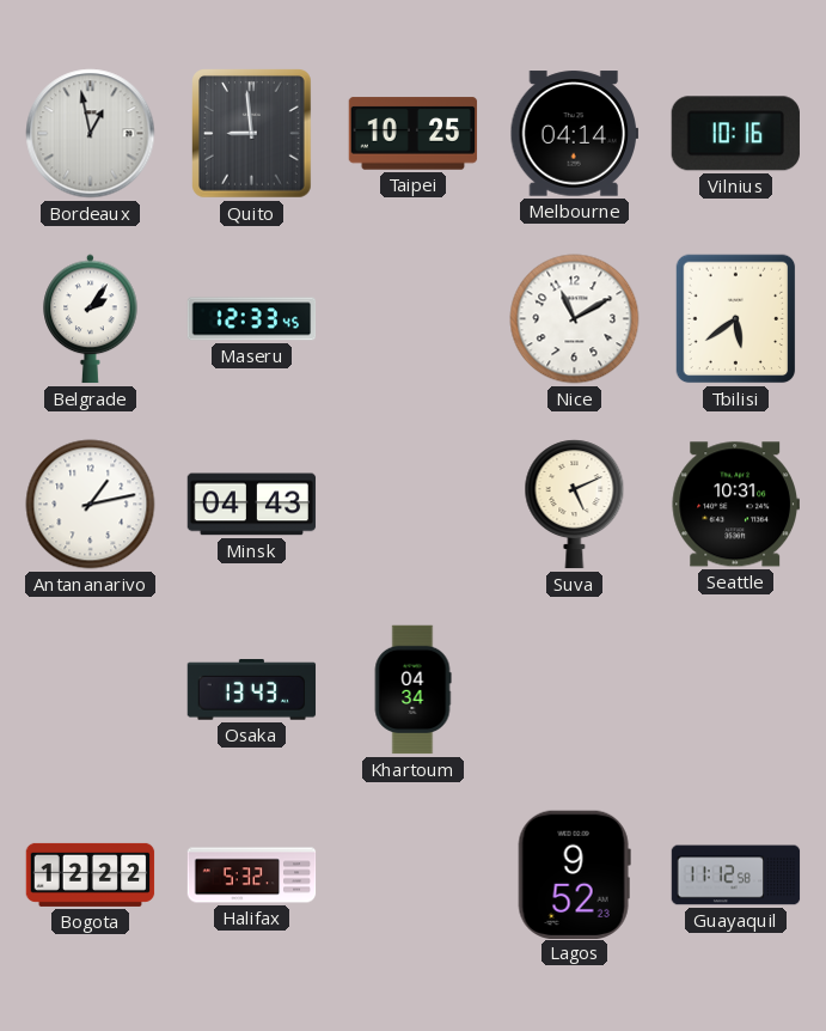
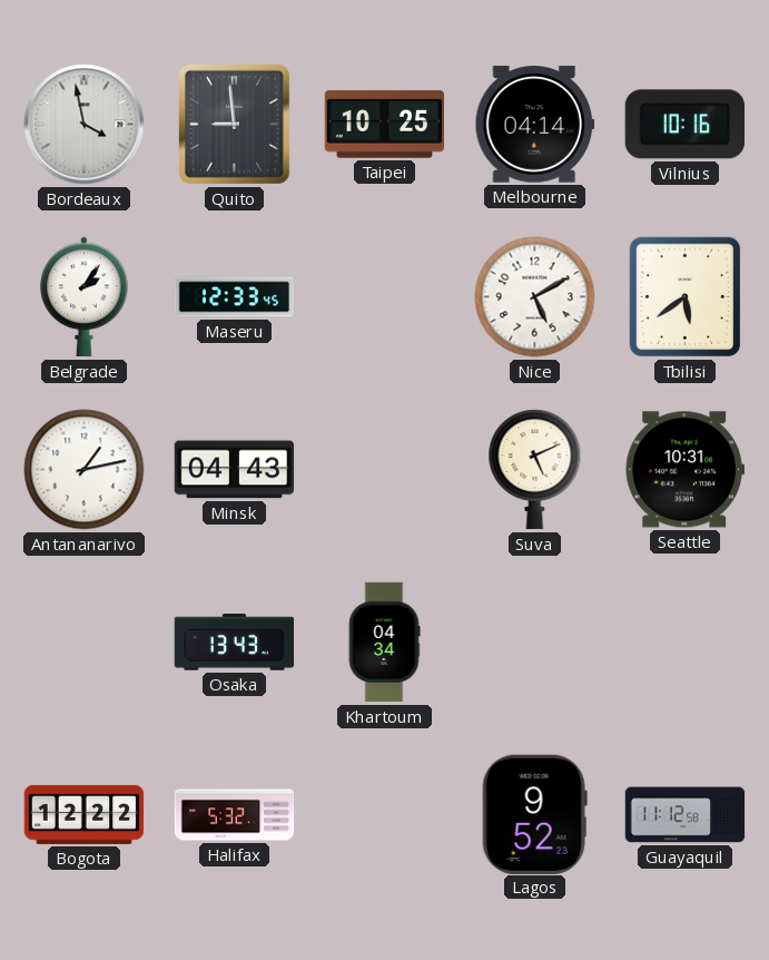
Bordeaux: 12:58 -> 3:58 (85, 125)
Nice: 11:10 -> 5:10 (535, 297)
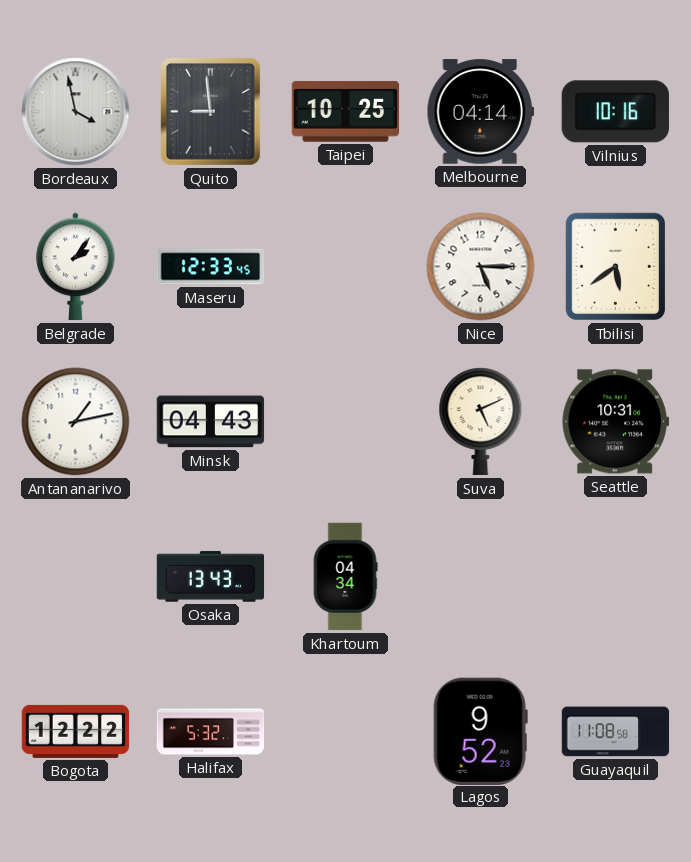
Nice: 5:10 -> 5:15 (481, 267)
Guayaquil: 11:12 -> 11:08 (616, 732)
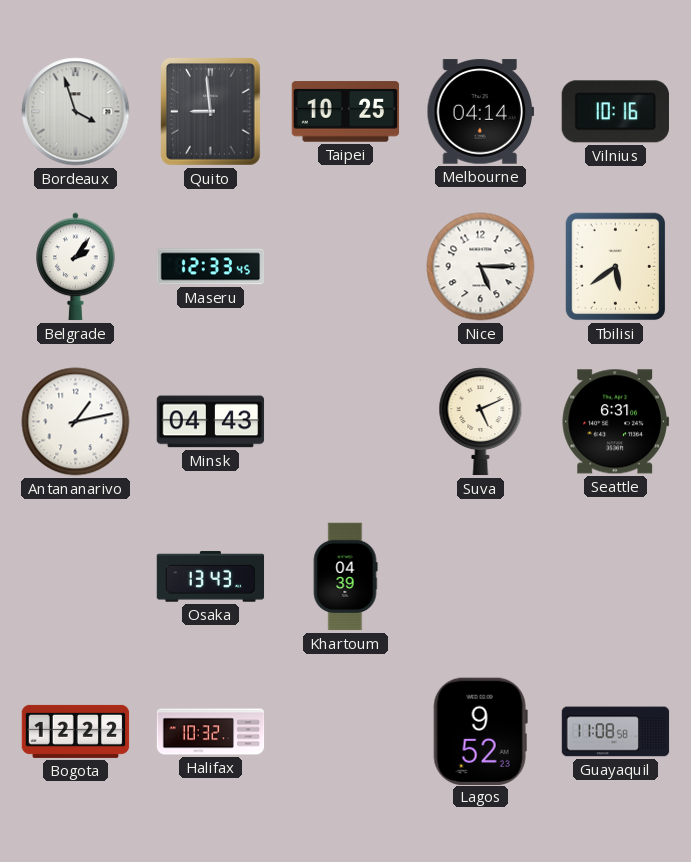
Bordeaux: 3:58 -> 3:57 (76, 112)
Seattle: 10:31 -> 6:31 (615, 422)
Khartoum: 04:34 -> 04:39 (345, 577)
Halifax: 5:32 -> 10:32 (211, 732)
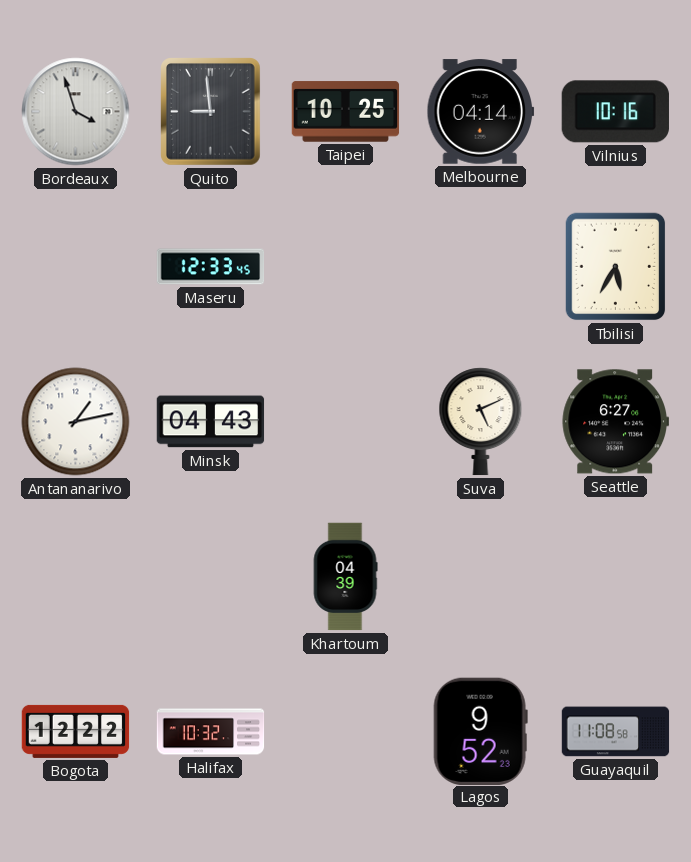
Belgrade: 2:06 -> none (76, 267)
Nice: 5:15 -> none (481, 267)
Tbilisi: 5:39 -> 5:35 (616, 267)
Seattle: 6:31 -> 6:27 (615, 422)
Osaka: 13:43 -> none (211, 577)
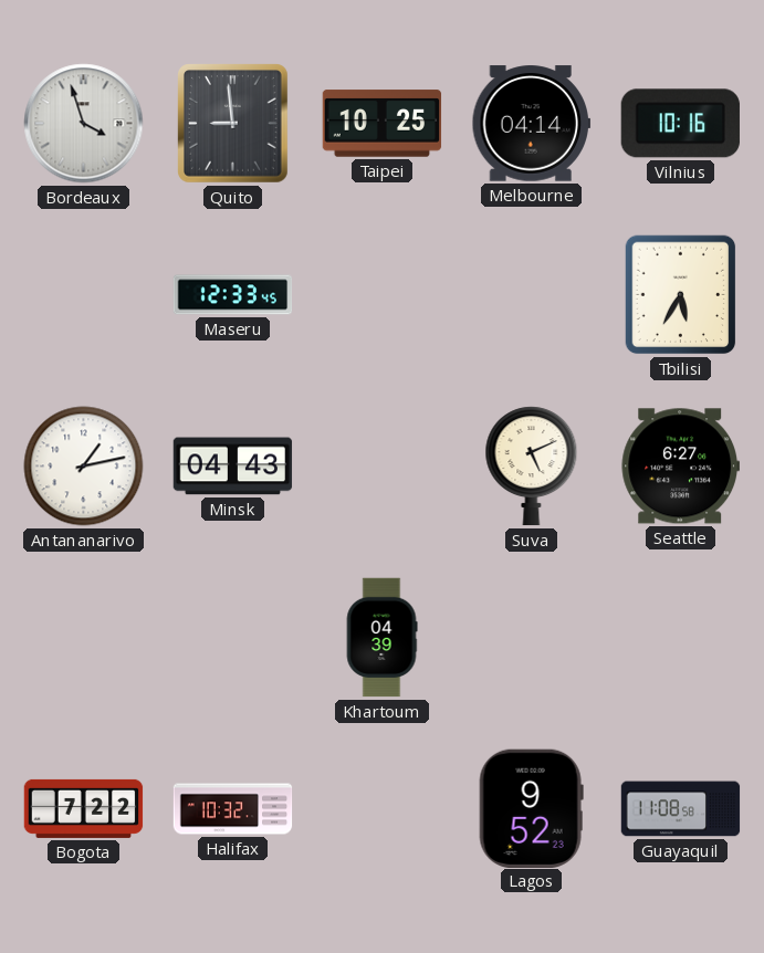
Bogota: 12:22 -> 7:22 (84, 808)
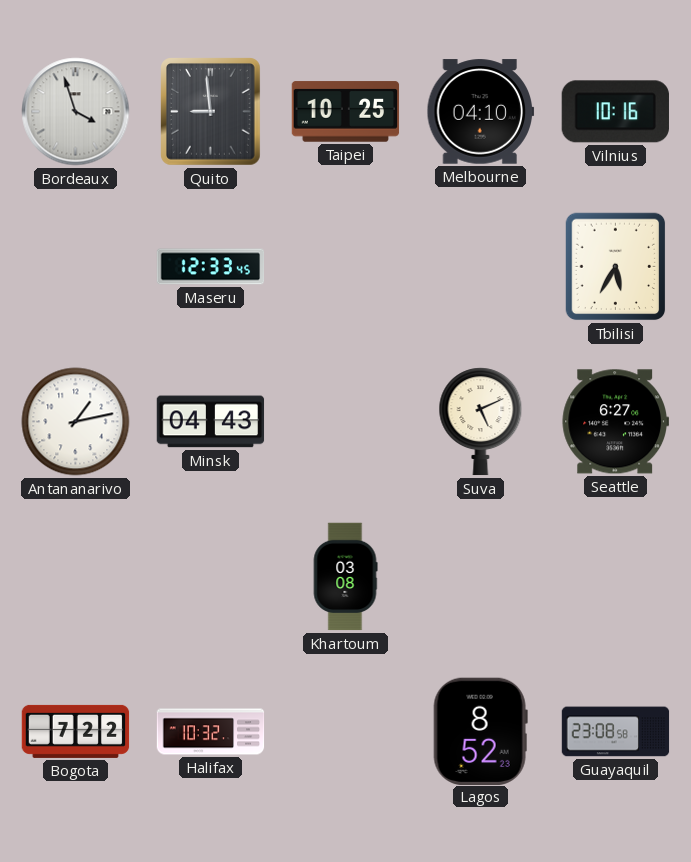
Melbourne: 04:14 -> 04:10 (481, 112)
Khartoum: 04:39 -> 03:08 (345, 577)
Lagos: 9:52 -> 8:52 (480, 731)
Guayaquil: 11:08 -> 23:08 (616, 732)
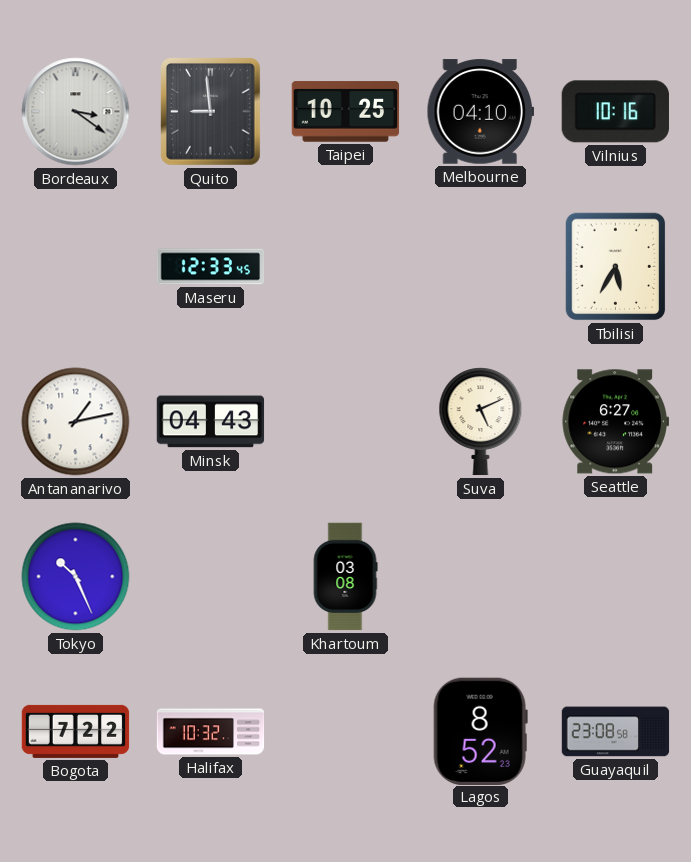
Bordeaux: 3:57 -> 3:21 (76, 112)
Tokyo: none -> 10:26 (76, 577)
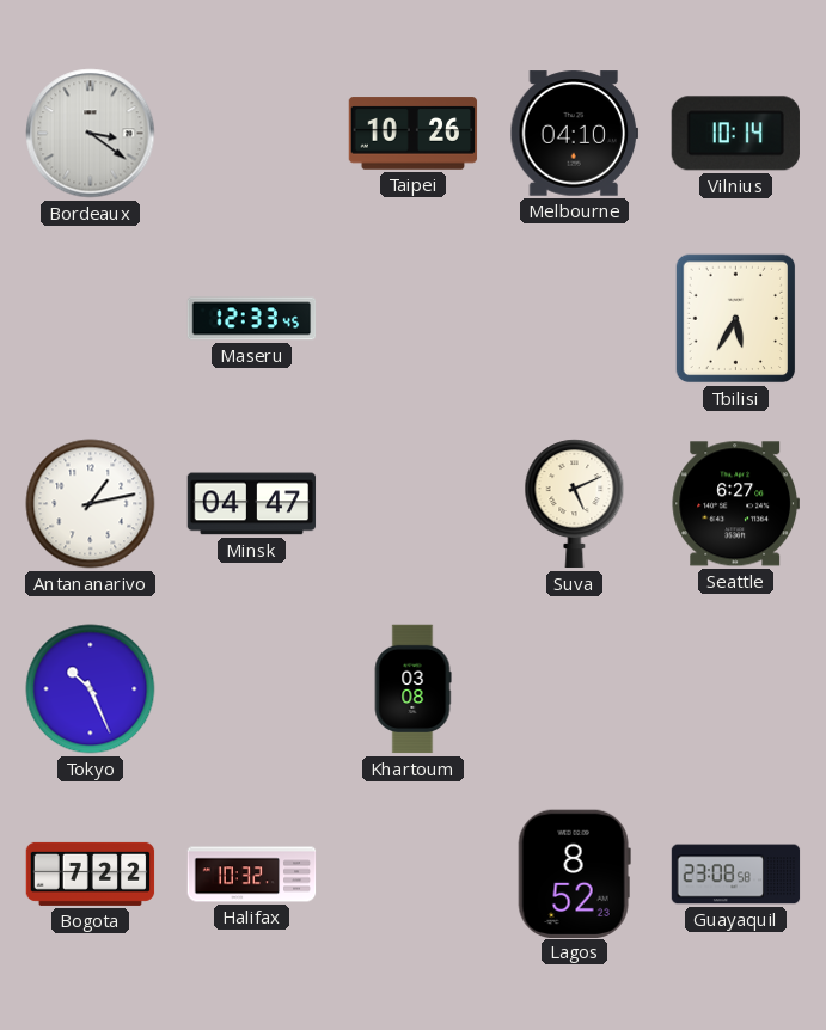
Quito: 8:59 -> none (211, 112)
Taipei: 10:25 -> 10:26 (414, 134)
Vilnius: 10:16 -> 10:14 (735, 134)
Minsk: 04:43 -> 04:47 (252, 504)
